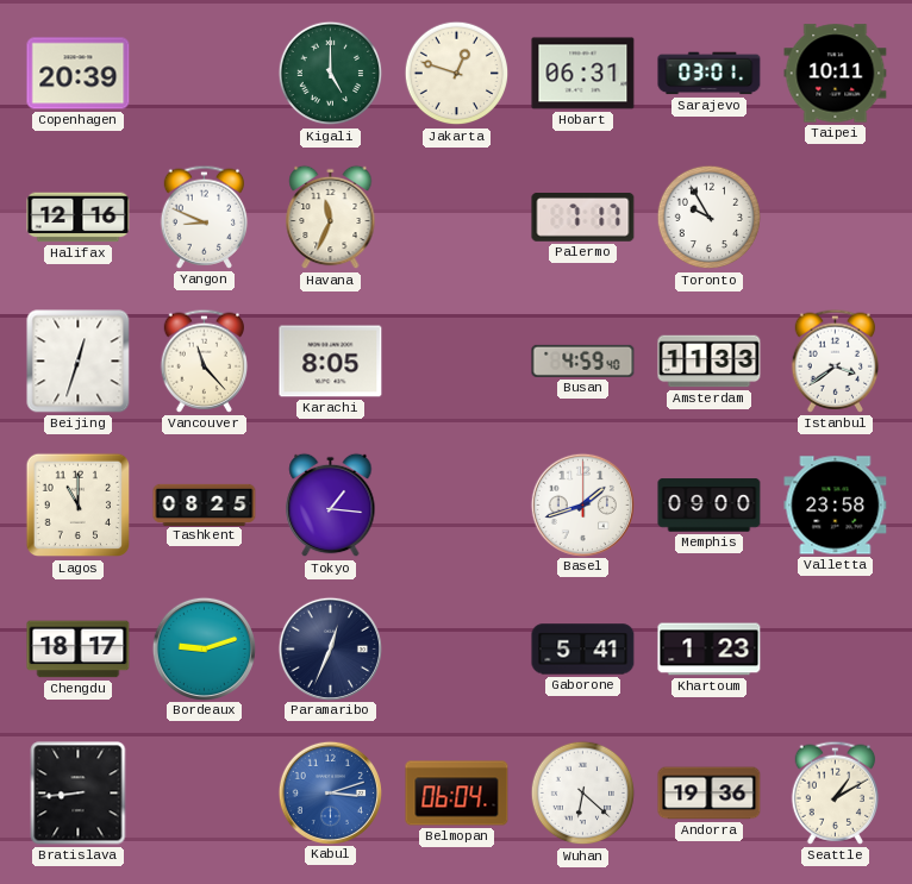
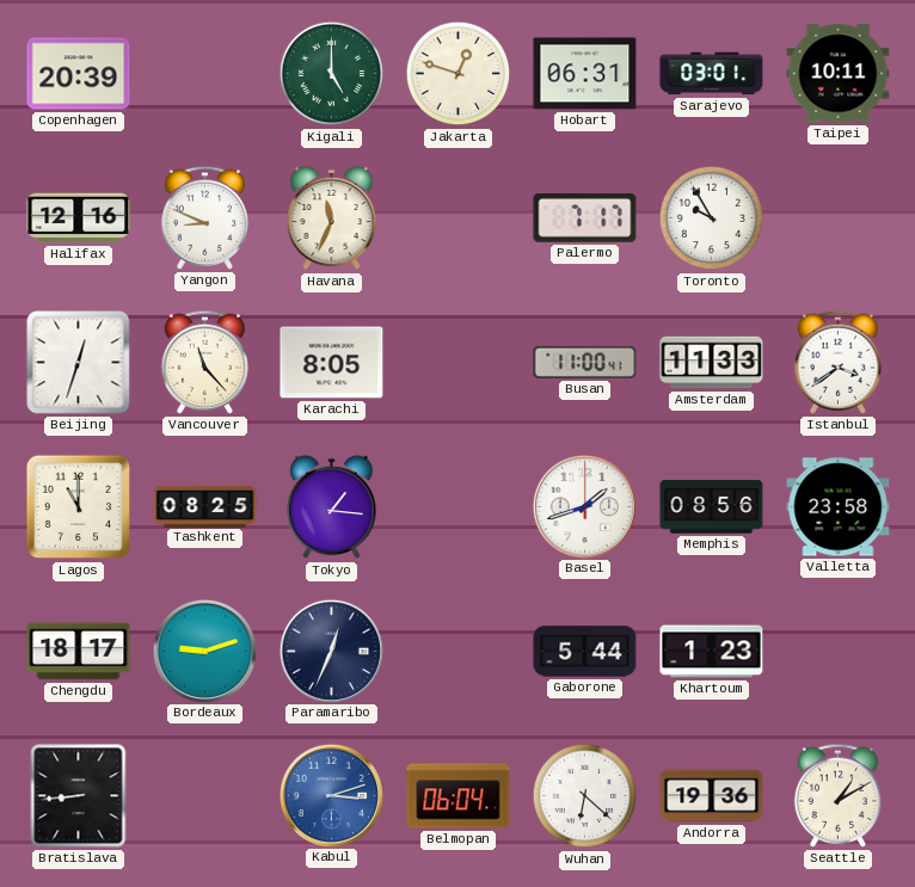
Busan: 4:59 -> 11:00 (585, 362)
Memphis: 09:00 -> 08:56 (712, 507)
Gaborone: 5:41 -> 5:44 (585, 652)
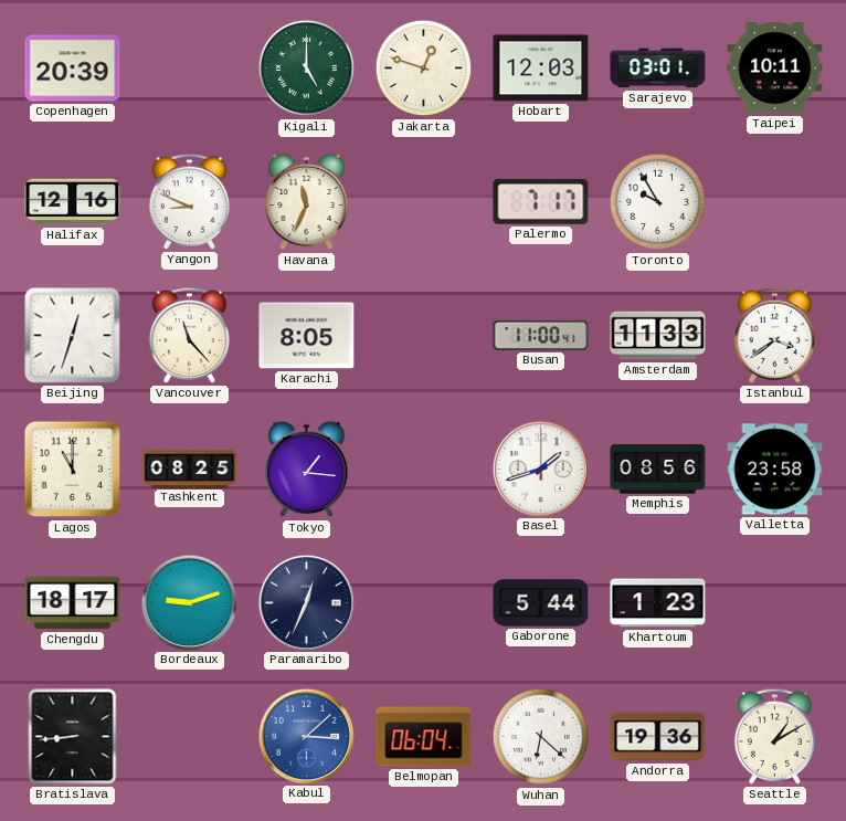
Hobart: 06:31 -> 12:03 (541, 69)
Kabul: 3:12 -> 3:08 (306, 736)
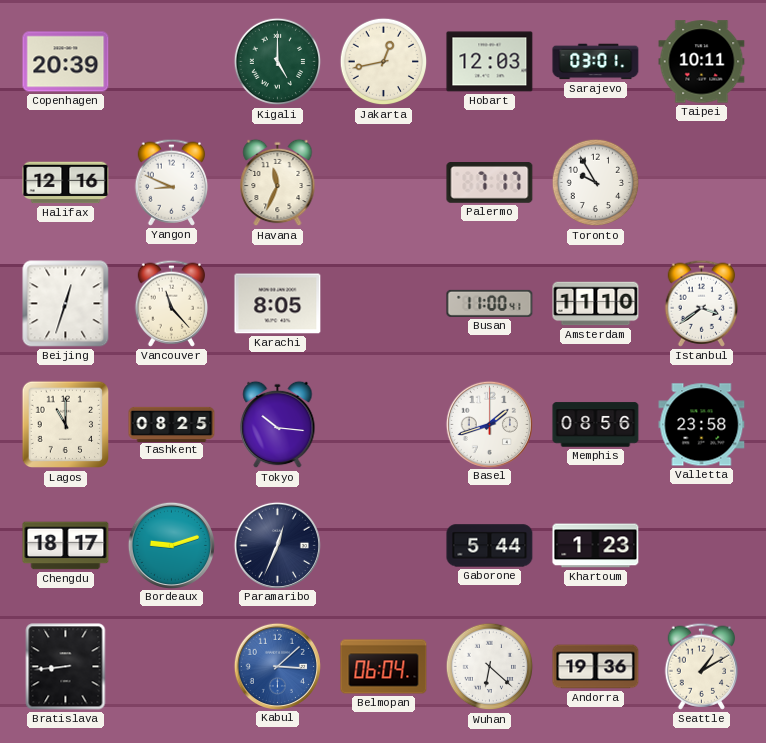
Jakarta: 12:48 -> 12:43 (384, 62)
Amsterdam: 11:33 -> 11:10 (596, 304)
Tokyo: 1:16 -> 10:16 (278, 425)
